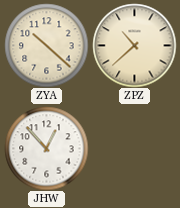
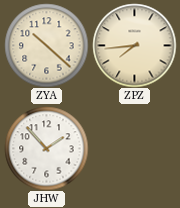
ZPZ: 10:38 -> 7:44 (134, 45)
JHW: 12:53 -> 1:53 (46, 148)
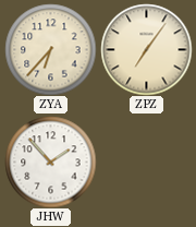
ZYA: 10:22 -> 6:37 (50, 49)
ZPZ: 7:44 -> 7:06 (146, 49)
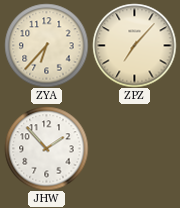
ZPZ: 7:06 -> 7:07 (134, 45)
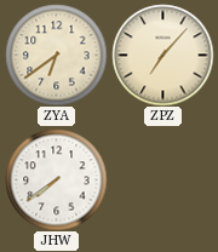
ZYA: 6:37 -> 6:39 (56, 55)
JHW: 1:53 -> 7:39 (56, 179)
